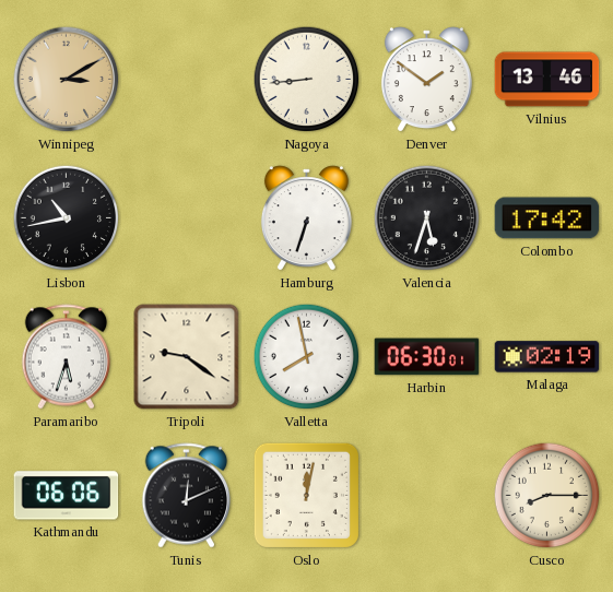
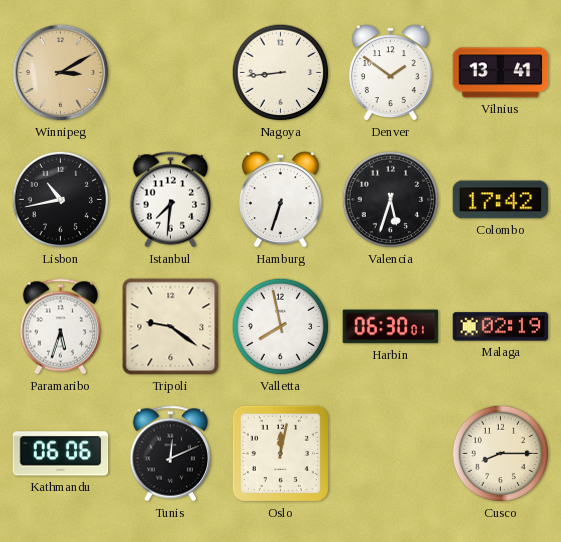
Vilnius: 13:46 -> 13:41 (501, 73)
Istanbul: none -> 7:31 (171, 200)
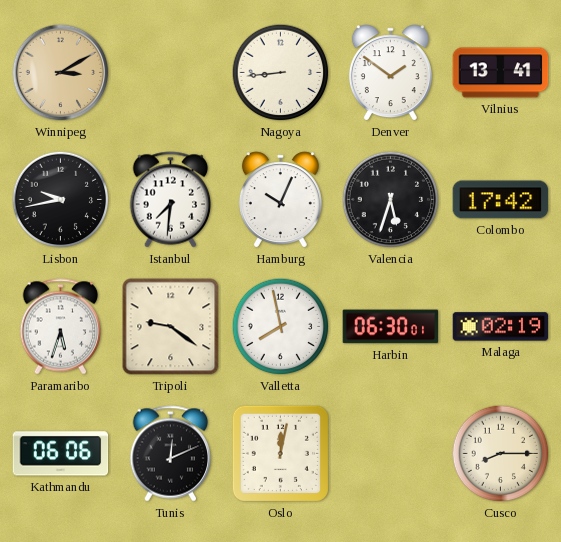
Lisbon: 10:43 -> 9:43 (61, 200)
Hamburg: 6:33 -> 10:04 (280, 200)
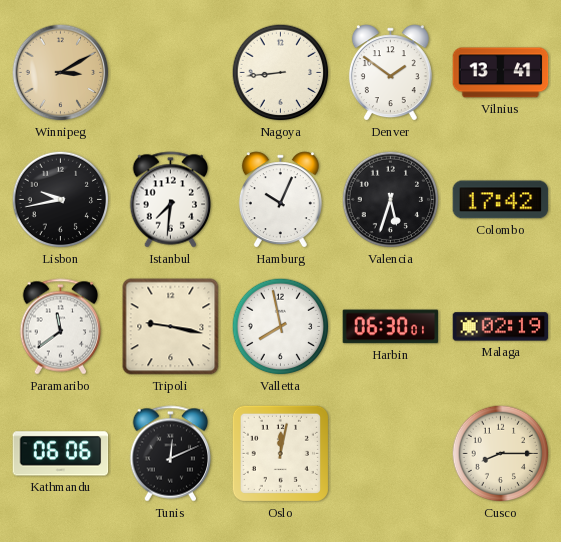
Paramaribo: 5:33 -> 11:39 (61, 327)
Tripoli: 9:21 -> 9:17 (171, 327)
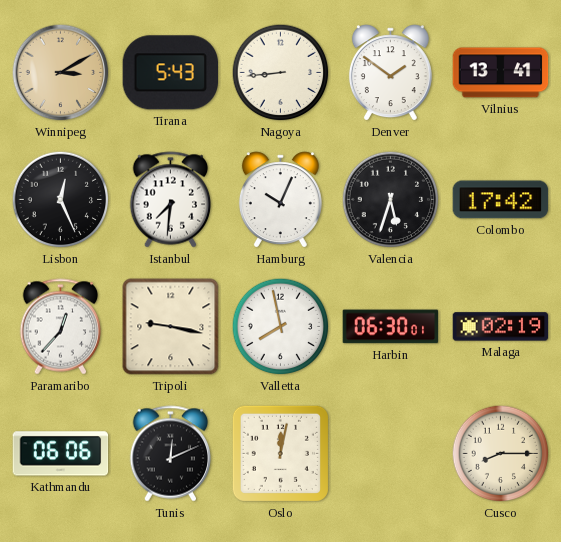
Tirana: none -> 5:43 (171, 73)
Lisbon: 9:43 -> 12:26 (61, 200)
Paramaribo: 11:39 -> 12:37 (61, 327)
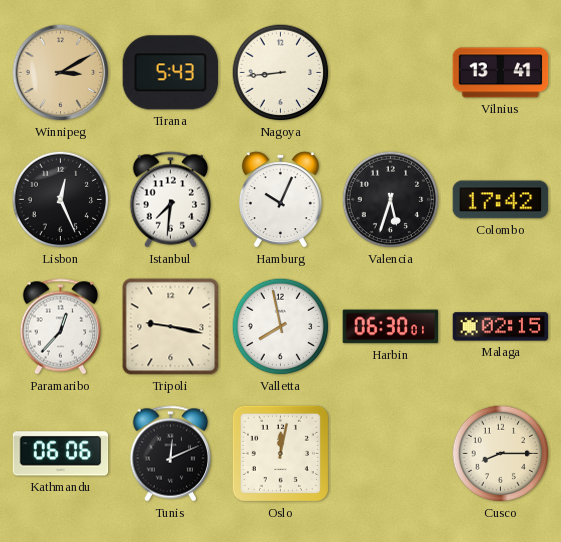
Denver: 1:51 -> none (390, 73)
Malaga: 02:19 -> 02:15 (501, 327)
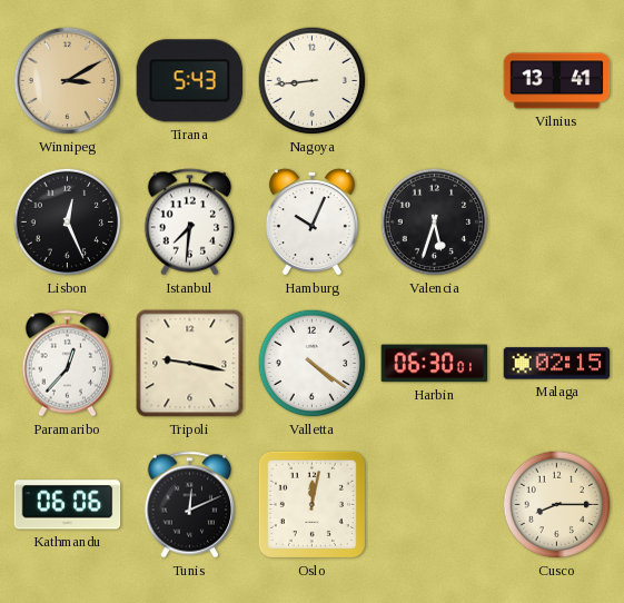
Colombo: 17:42 -> none (501, 200)
Valletta: 7:58 -> 4:21 (313, 364)
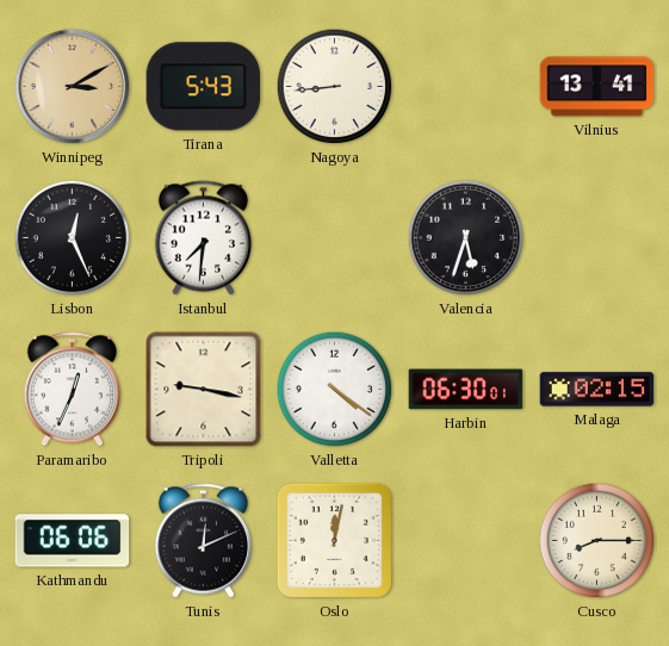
Hamburg: 10:04 -> none (311, 223)
Paramaribo: 12:37 -> 12:34 (73, 390)
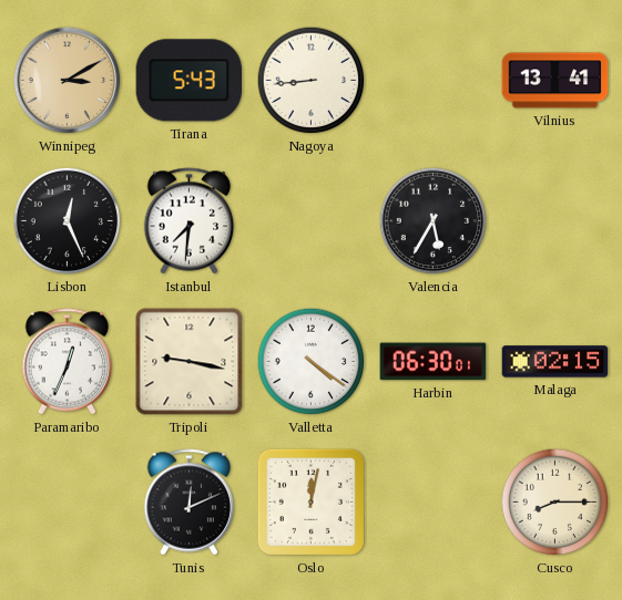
Valencia: 5:33 -> 5:35 (434, 221)
Kathmandu: 06:06 -> none (73, 541)
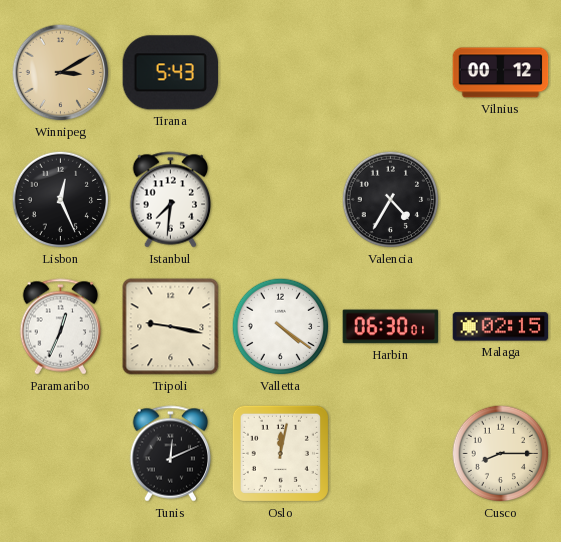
Nagoya: 8:44 -> none (312, 81)
Vilnius: 13:41 -> 00:12 (501, 73)
Valencia: 5:35 -> 4:35 (391, 200)
